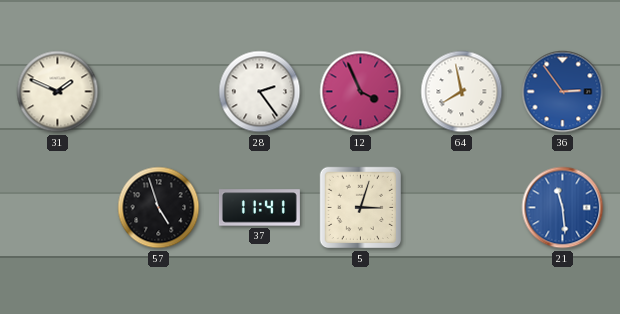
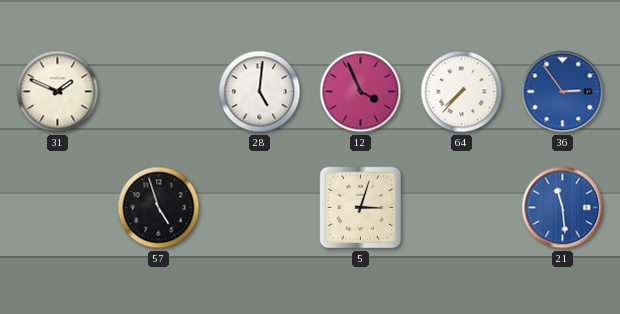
28: 2:24 -> 5:01 (260, 92)
64: 7:58 -> 7:37 (462, 92)
37: 11:41 -> none (259, 208)
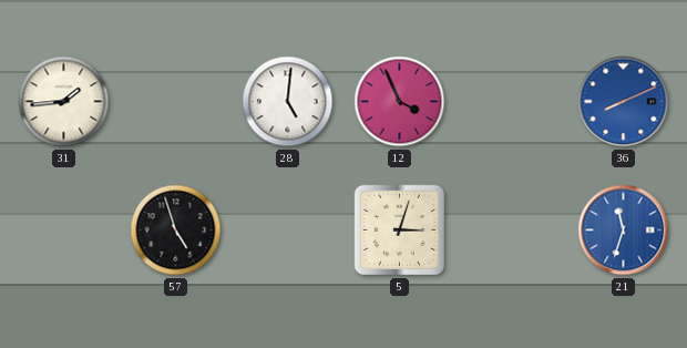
31: 1:49 -> 1:44 (64, 102)
64: 7:37 -> none (462, 92)
36: 2:54 -> 8:11 (624, 102)
21: 11:29 -> 11:33 (624, 231)
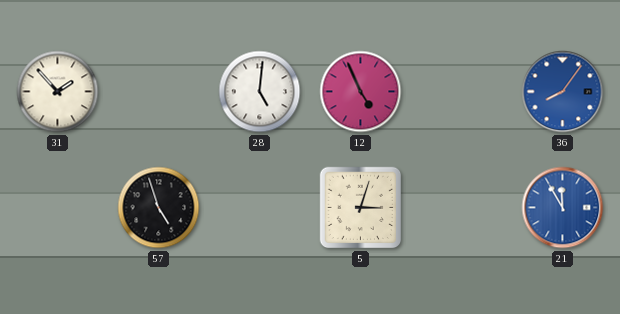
31: 1:44 -> 1:53 (58, 92)
12: 3:56 -> 4:56 (361, 92)
36: 8:11 -> 8:06 (563, 92)
21: 11:33 -> 11:55 (563, 208)
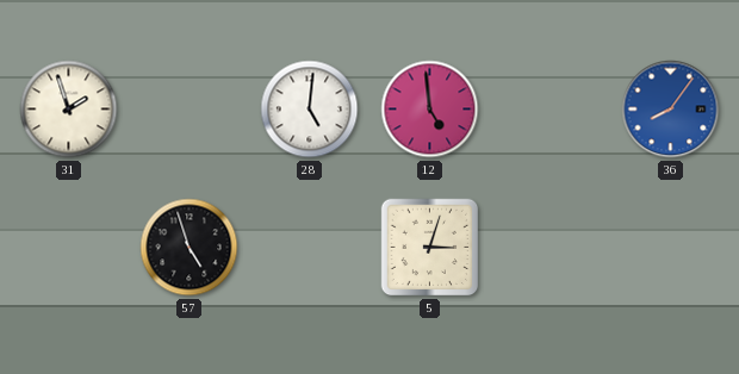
31: 1:53 -> 1:57 (69, 110)
12: 4:56 -> 4:59 (430, 110)
21: 11:55 -> none (563, 208)
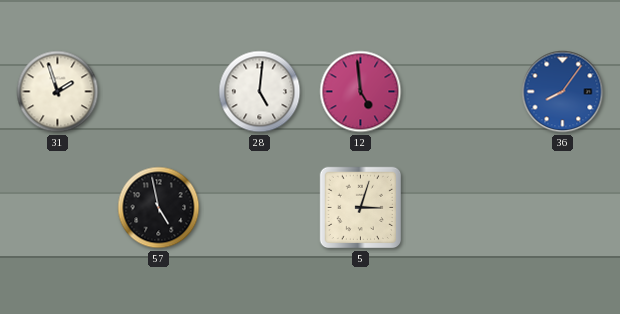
57: 4:57 -> 4:58 (159, 208)
